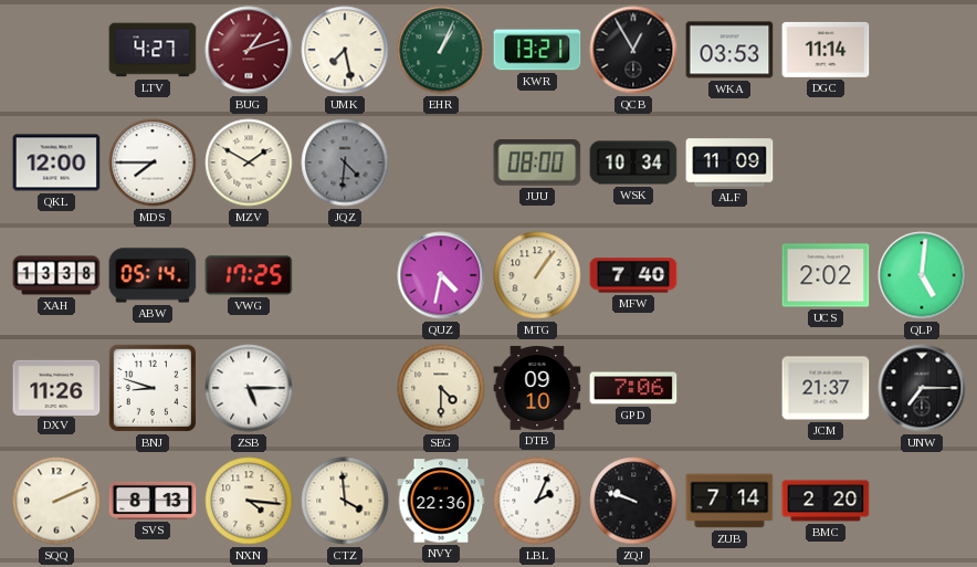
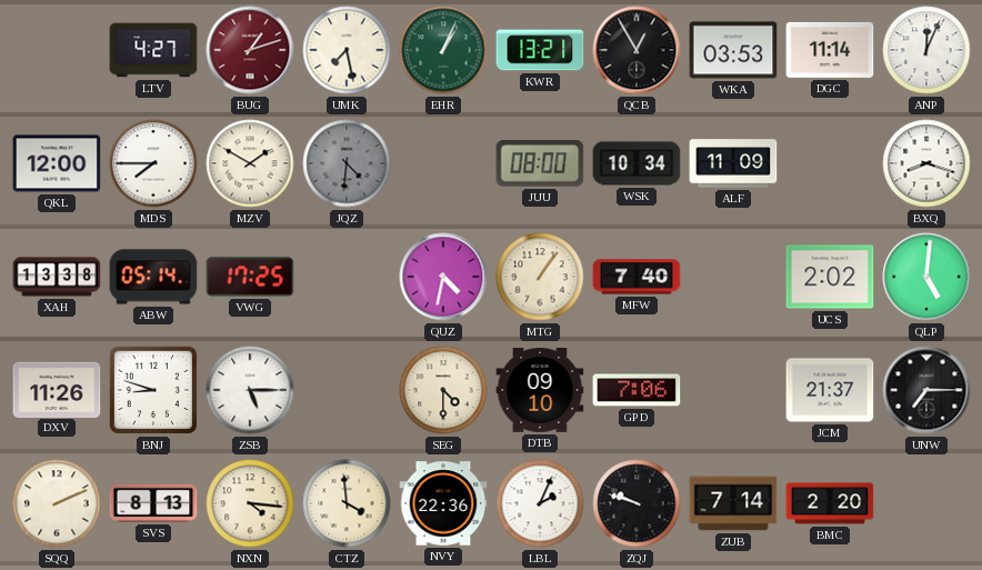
ANP: none -> 12:04 (926, 50)
BXQ: none -> 8:18 (926, 163)
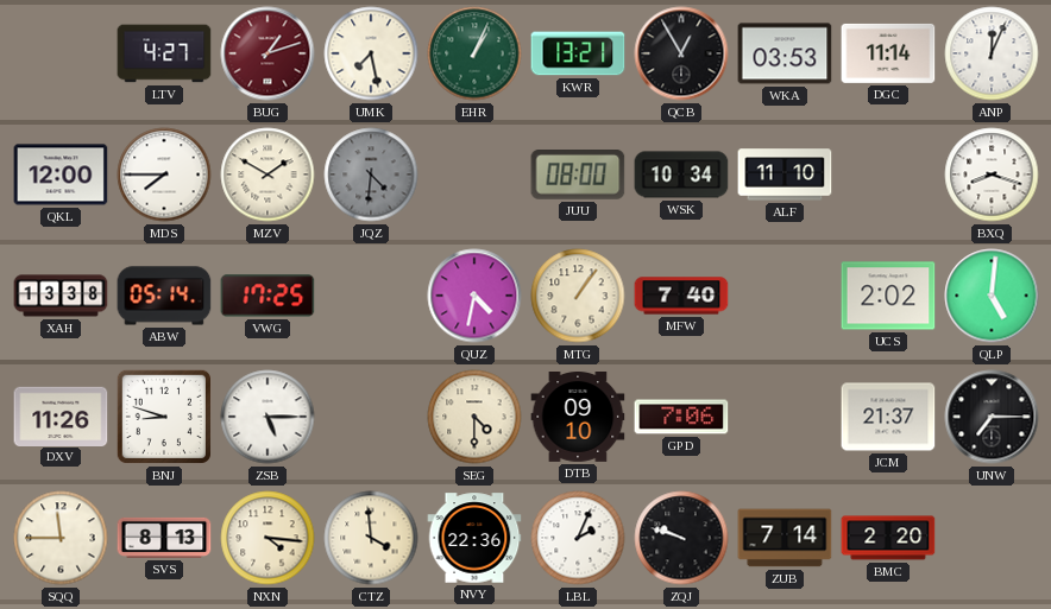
ALF: 11:09 -> 11:10 (785, 175)
SQQ: 2:11 -> 11:45 (61, 538)
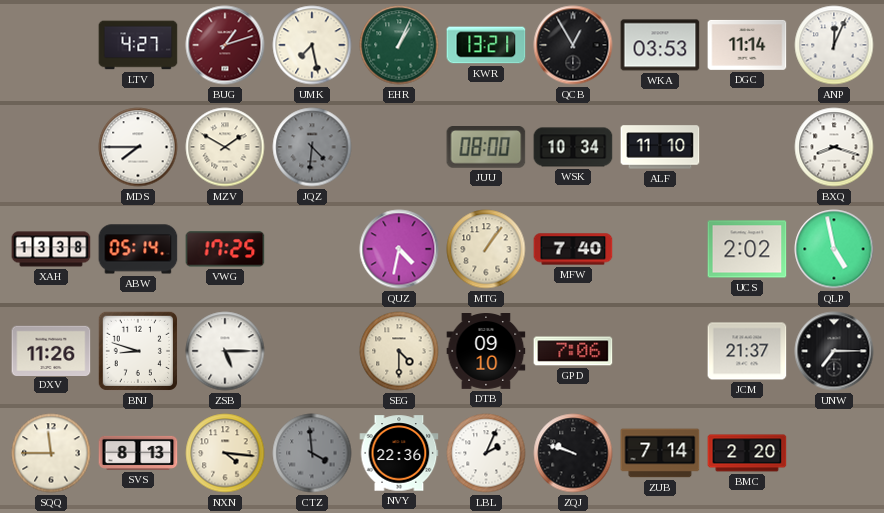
QKL: 12:00 -> none (61, 175)
QLP: 5:01 -> 4:58 (834, 249)
CTZ dial: cream -> grey (312, 453)
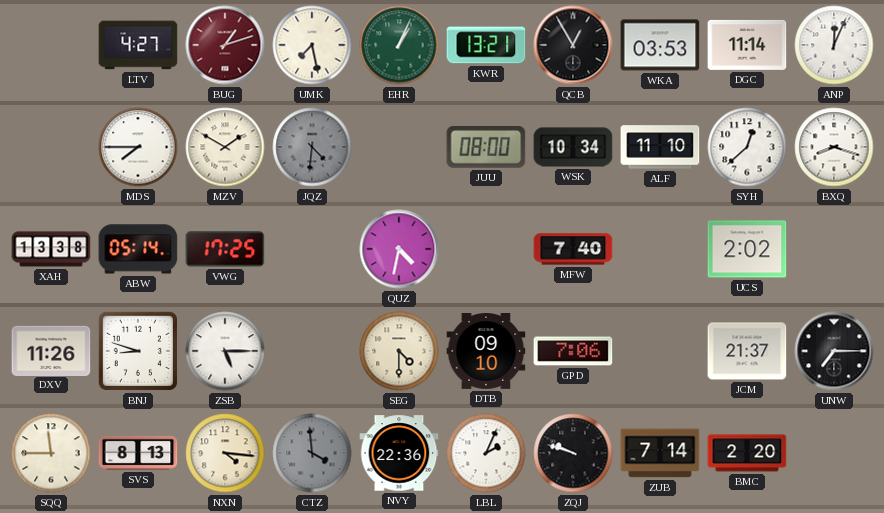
SYH: none -> 12:38 (747, 147)
MTG: 1:06 -> none (486, 249)
QLP: 4:58 -> none (834, 249)
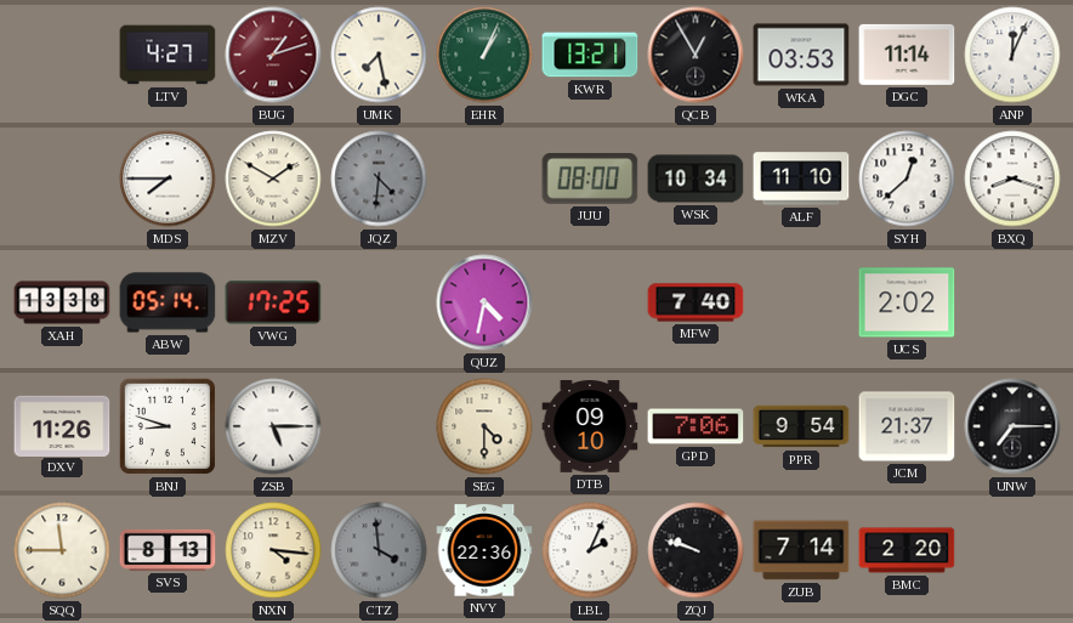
PPR: none -> 9:54 (801, 426)
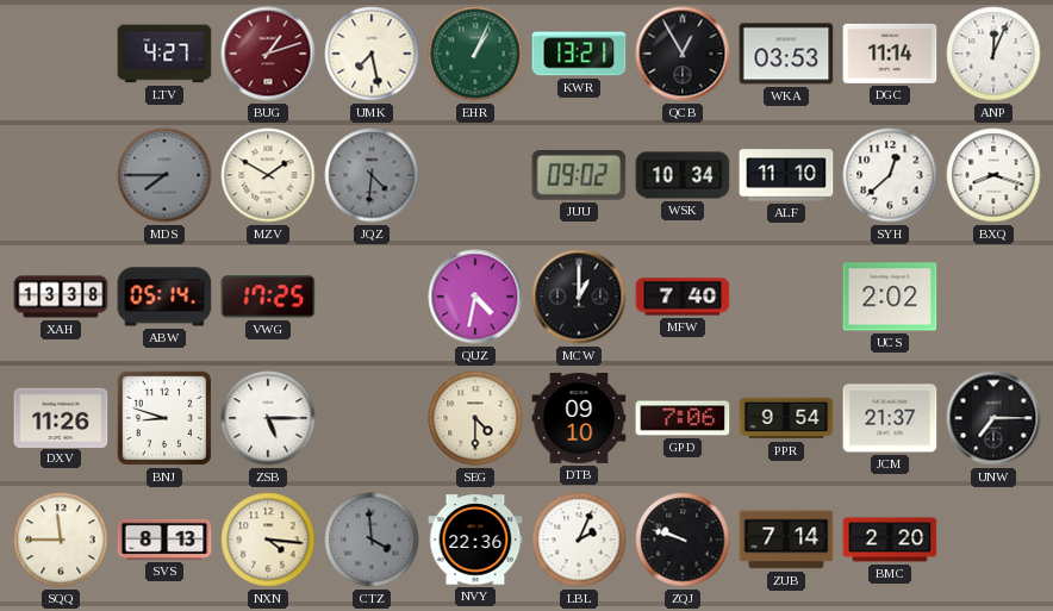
MDS dial: white -> grey (164, 175)
JUU: 08:00 -> 09:02 (579, 176)
MCW: none -> 1:00 (579, 297)
